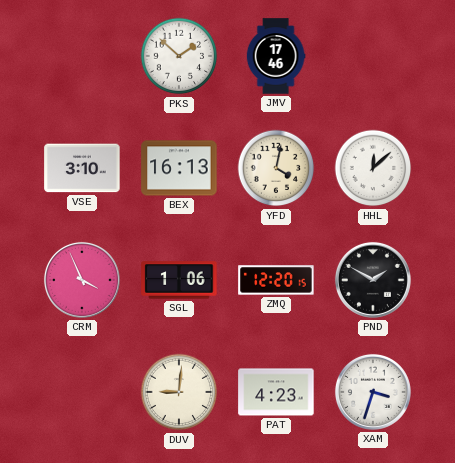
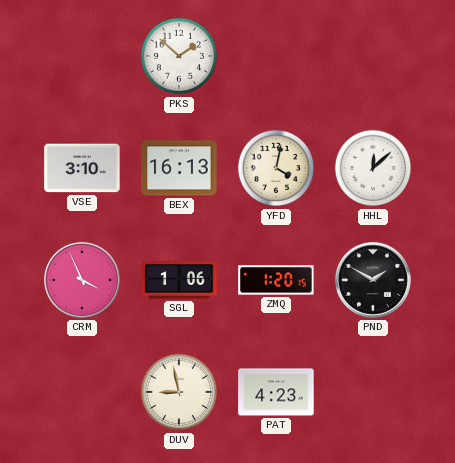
JMV: 17:46 -> none (276, 56)
ZMQ: 12:20 -> 1:20 (276, 280)
DUV: 9:01 -> 8:58 (179, 392)
XAM: 3:33 -> none (373, 392)
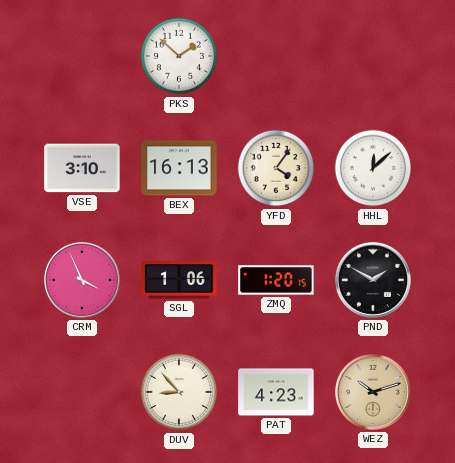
YFD: 4:02 -> 4:06 (276, 168)
DUV: 8:58 -> 8:53 (179, 392)
WEZ: none -> 10:12 (373, 392)
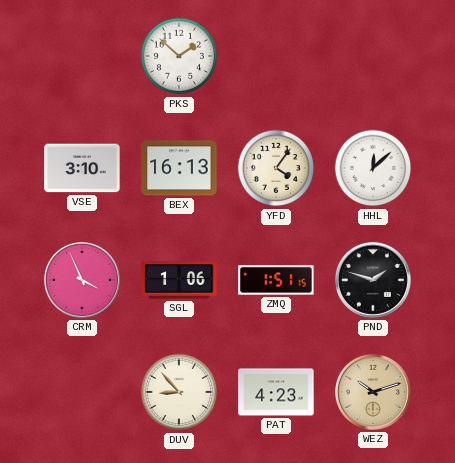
ZMQ: 1:20 -> 1:51 (276, 280)
PND: 1:50 -> 1:48 (373, 280)
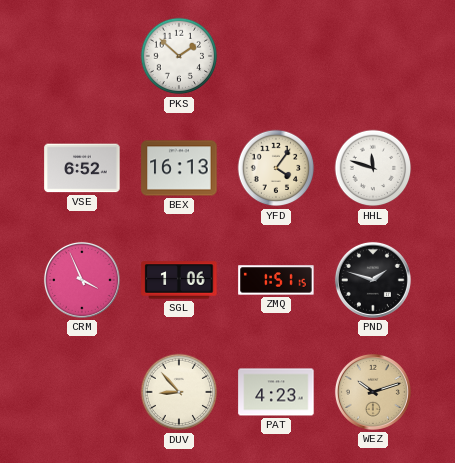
VSE: 3:10 -> 6:52 (82, 168)
HHL: 12:08 -> 11:48 (373, 168)
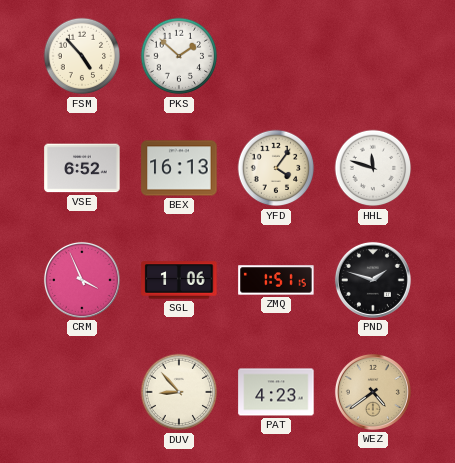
FSM: none -> 4:53 (82, 56)
WEZ: 10:12 -> 4:39 (373, 392)
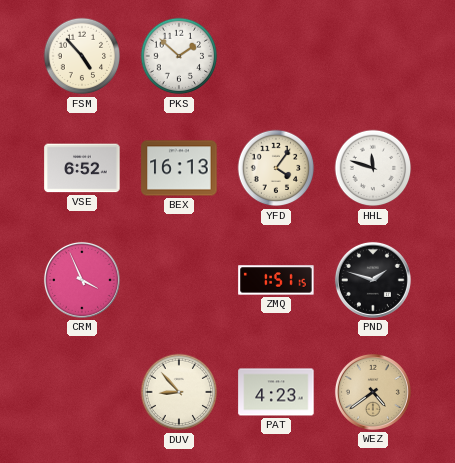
SGL: 1:06 -> none (179, 280)
